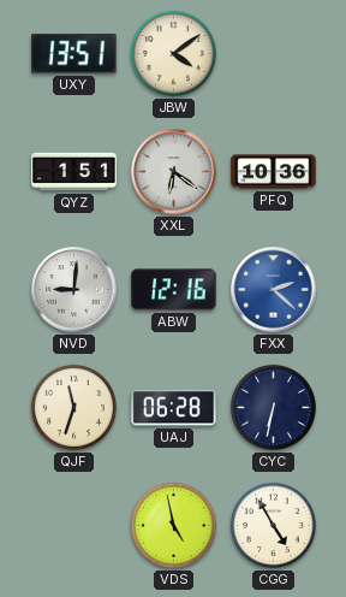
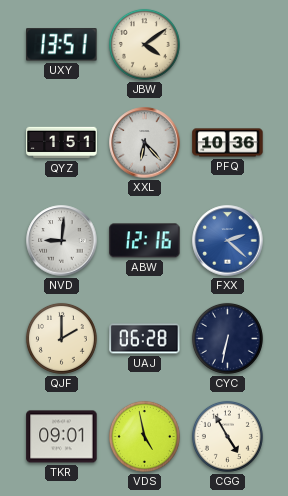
XXL: 6:21 -> 6:23 (145, 143)
QJF: 11:33 -> 2:00 (61, 338)
TKR: none -> 09:01 (62, 437)
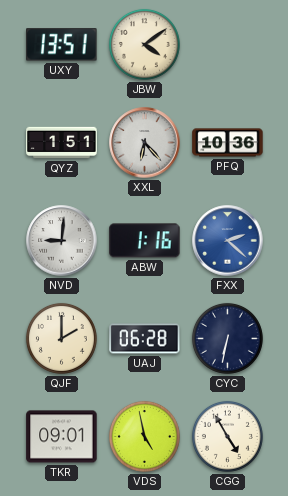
ABW: 12:16 -> 1:16 (145, 241)
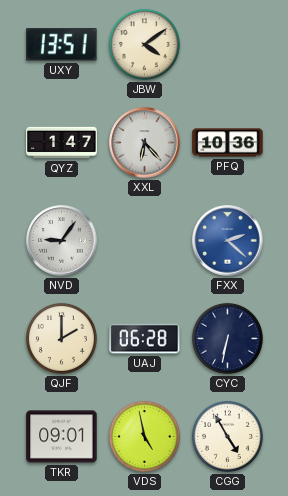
QYZ: 1:51 -> 1:47 (62, 143)
NVD: 9:01 -> 9:06 (62, 241)
ABW: 1:16 -> none (145, 241)
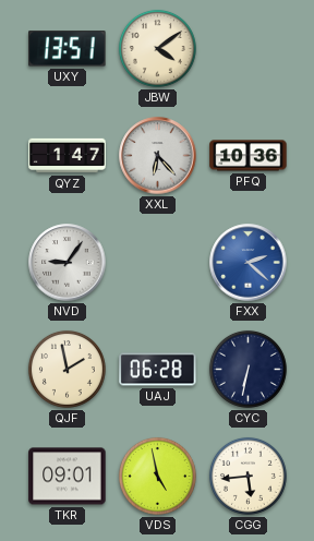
QJF: 2:00 -> 1:58 (67, 369)
CGG: 4:55 -> 5:44 (247, 476)
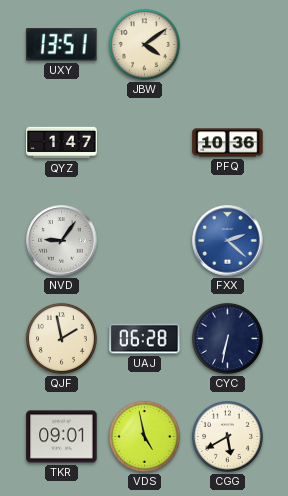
XXL: 6:23 -> none (158, 156)
CGG: 5:44 -> 5:40 (227, 436)
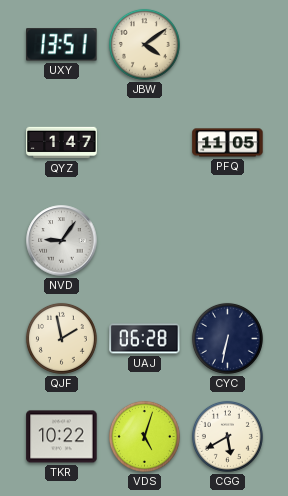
PFQ: 10:36 -> 11:05 (228, 143)
FXX: 2:22 -> none (228, 241)
TKR: 09:01 -> 10:22 (62, 437)
VDS: 4:58 -> 5:03 (144, 436)
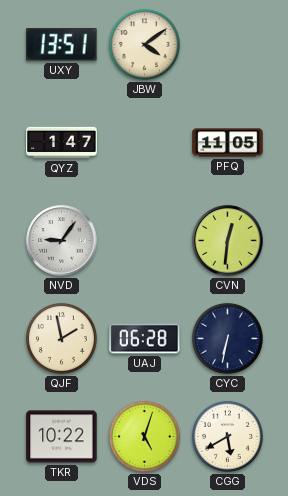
CVN: none -> 12:31 (228, 241)
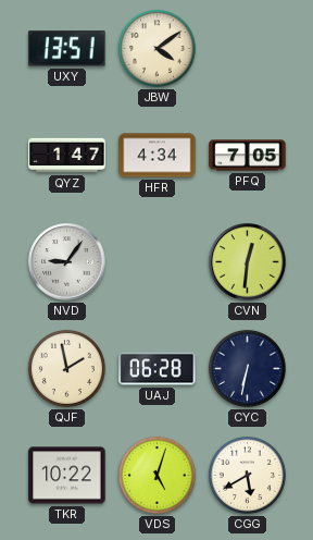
HFR: none -> 4:34 (158, 156)
PFQ: 11:05 -> 7:05 (248, 156)
